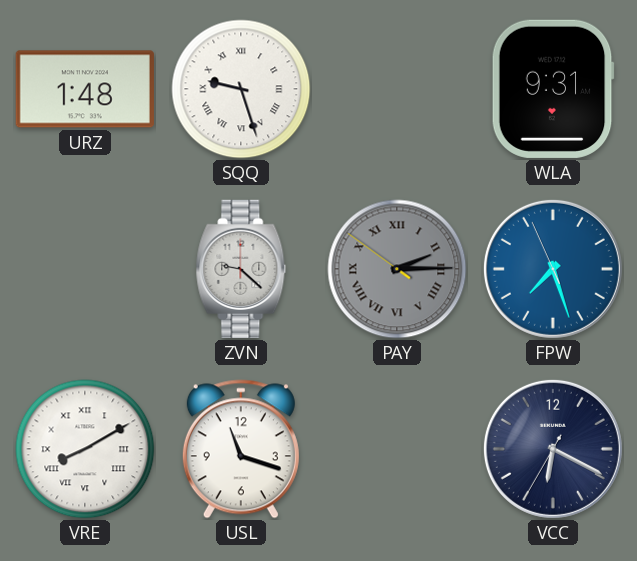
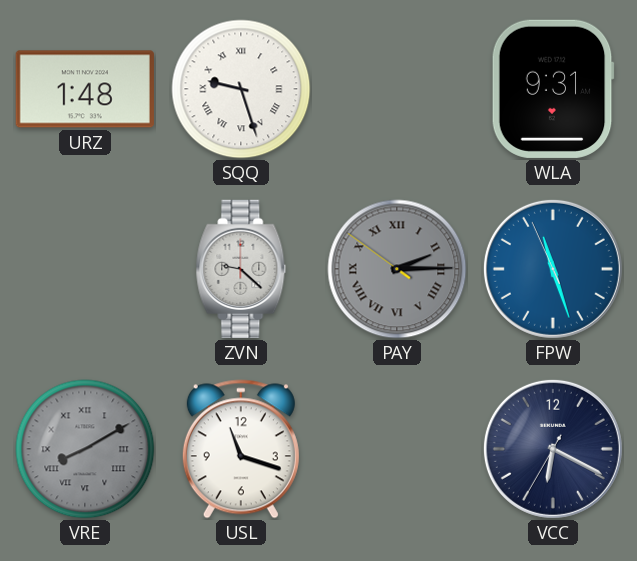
FPW: 7:26 -> 11:26 (553, 269)
VRE dial: white -> grey (85, 449)
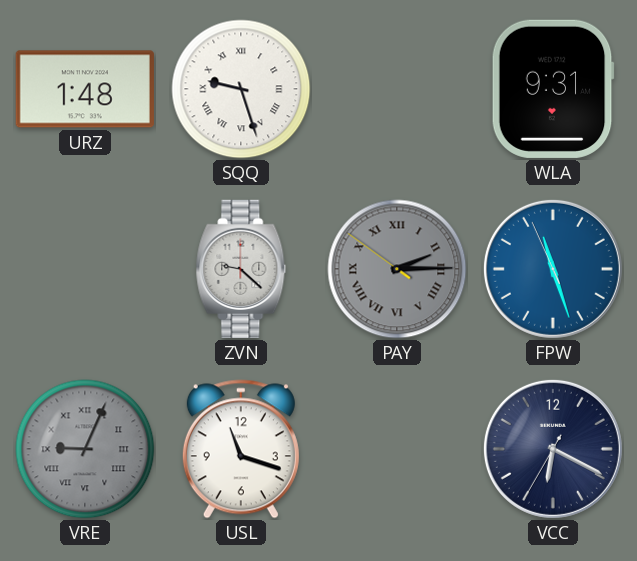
VRE: 8:10 -> 9:04 (85, 449)
